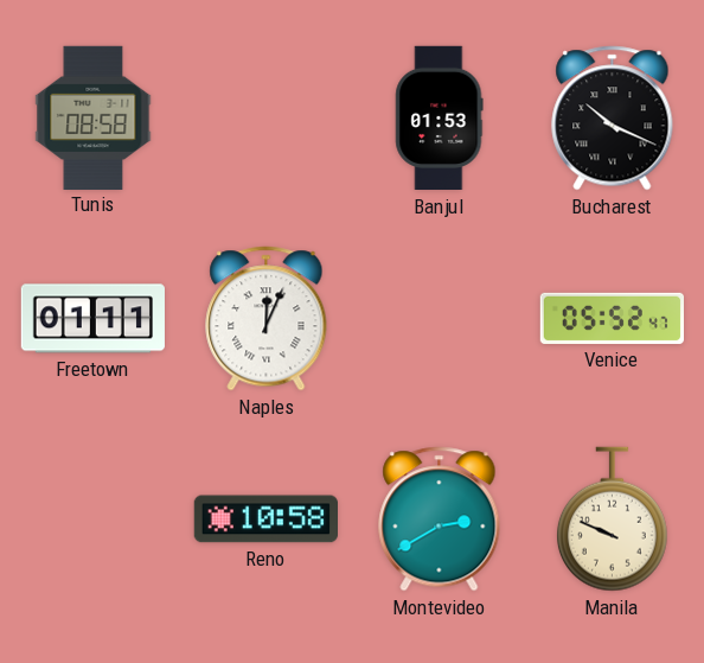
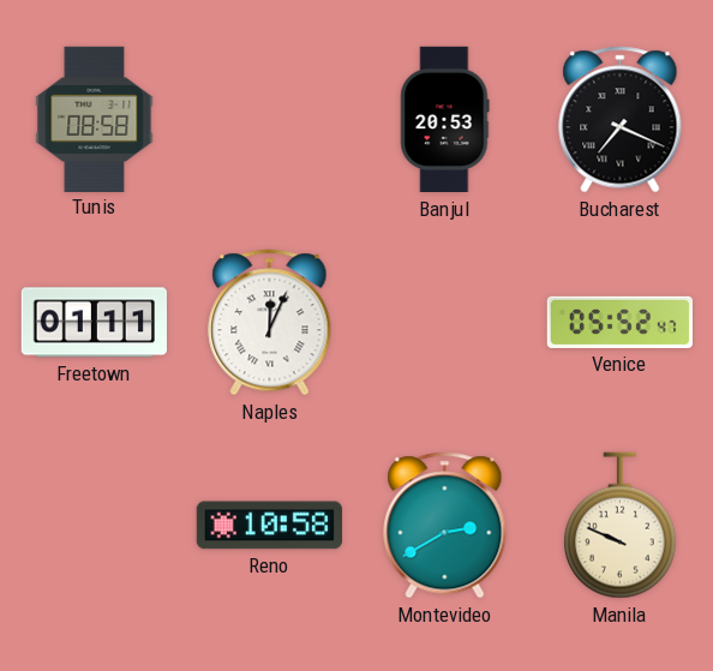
Banjul: 01:53 -> 20:53 (445, 120)
Bucharest: 10:19 -> 7:19 (621, 120)
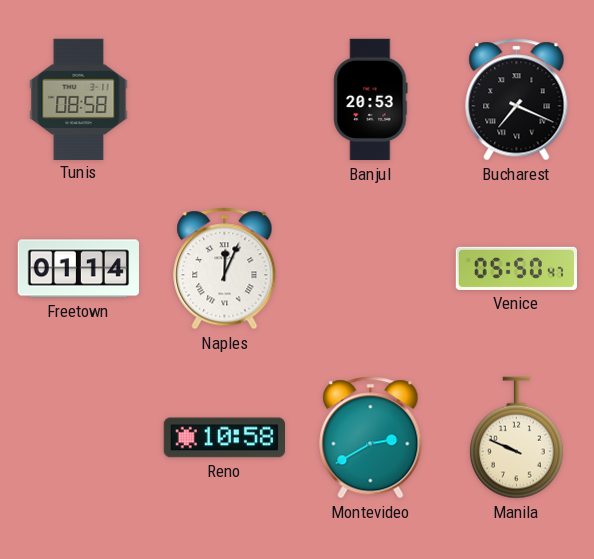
Freetown: 01:11 -> 01:14 (78, 269)
Venice: 05:52 -> 05:50 (516, 268)
